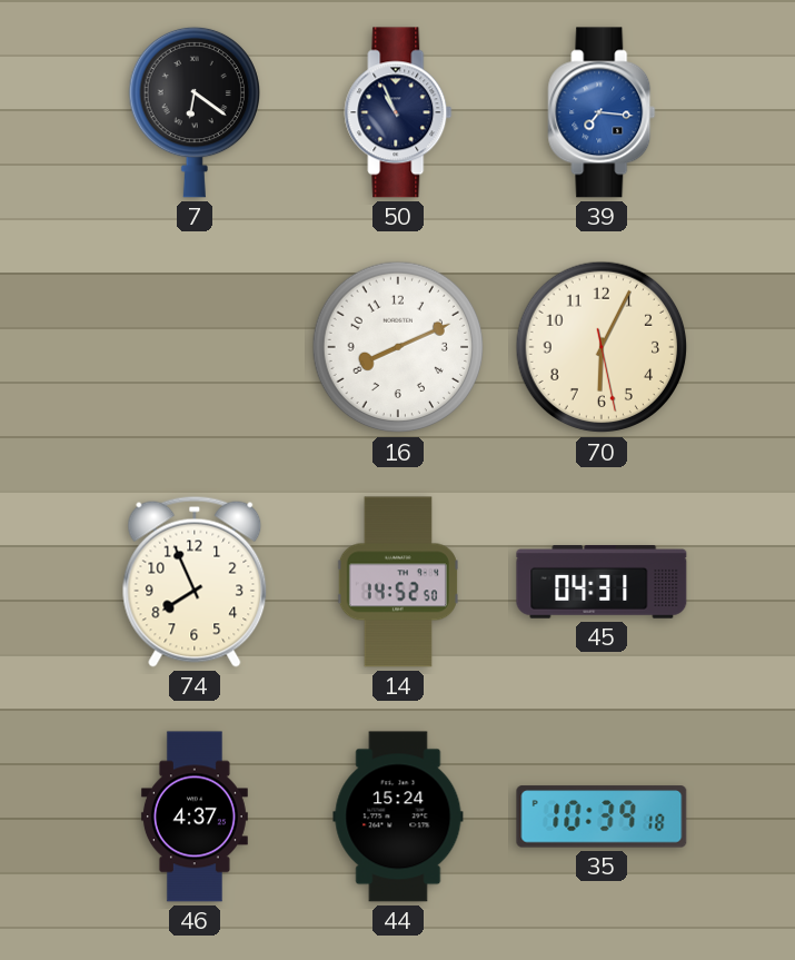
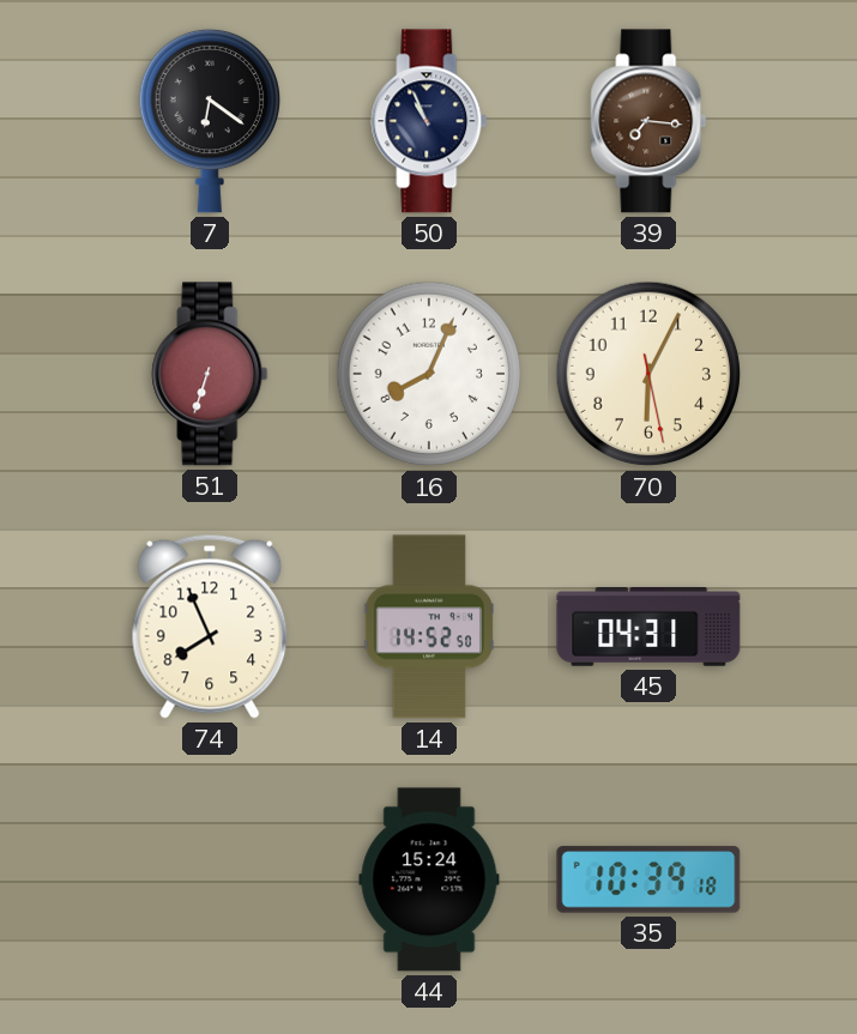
39 dial: blue -> brown (648, 121)
51: none -> 6:33 (210, 374)
16: 8:11 -> 8:04 (429, 374)
46: 4:37 -> none (195, 817)
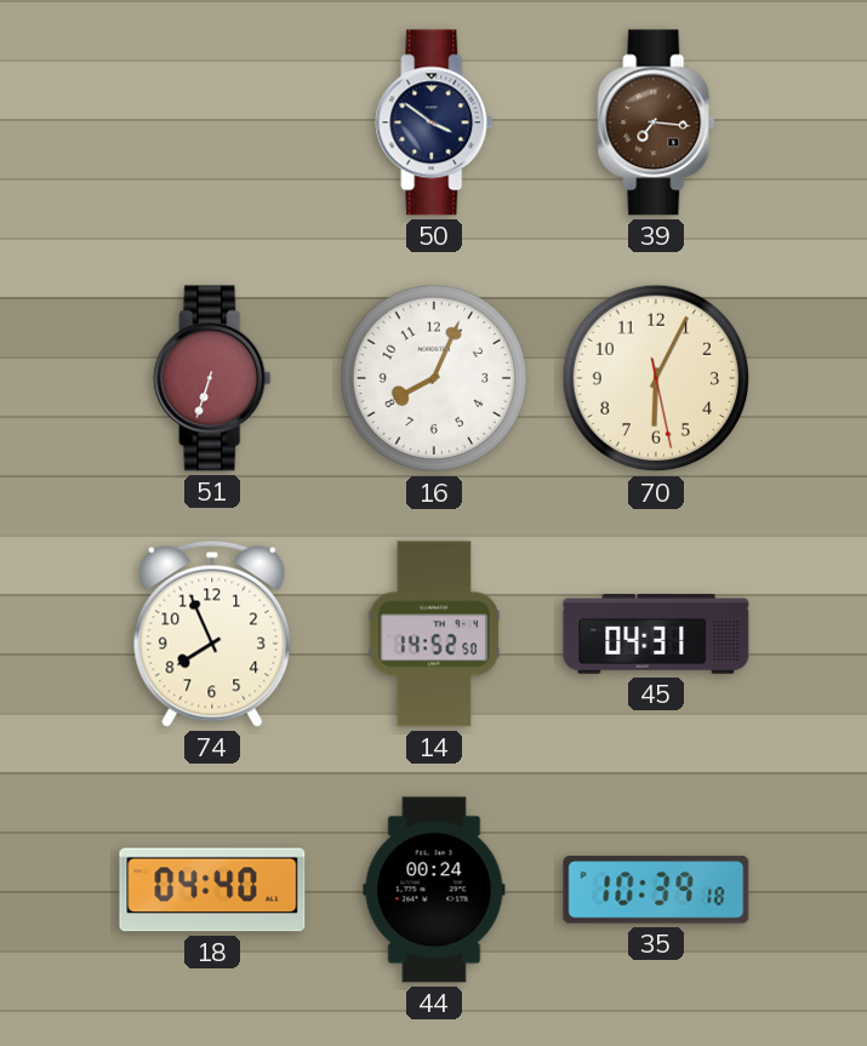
7: 6:21 -> none (209, 121)
50: 10:56 -> 3:51 (434, 122)
18: none -> 04:40 (212, 890)
44: 15:24 -> 00:24 (434, 890)
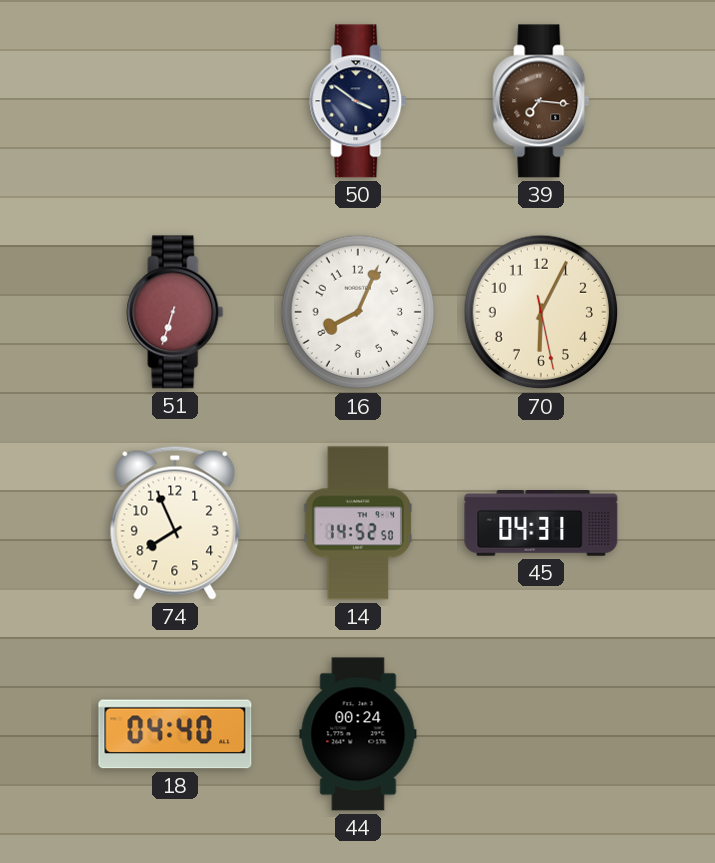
35: 10:39 -> none (656, 890)
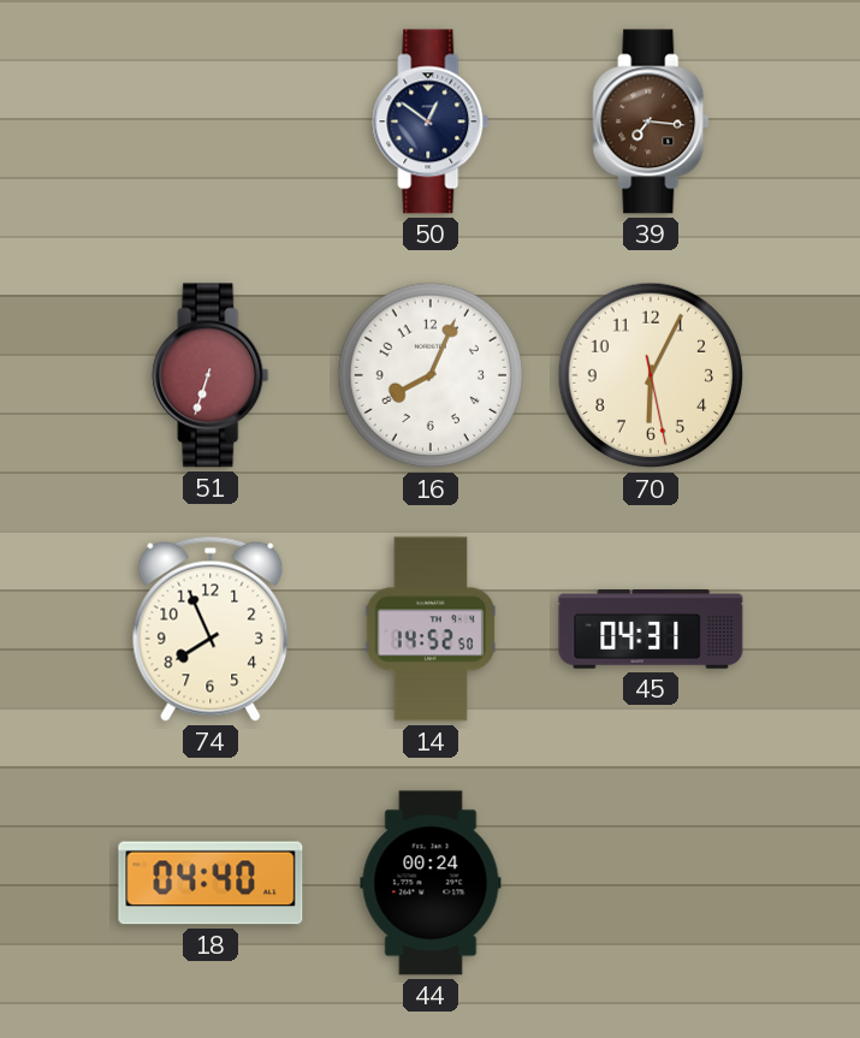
50: 3:51 -> 12:51 (431, 121)
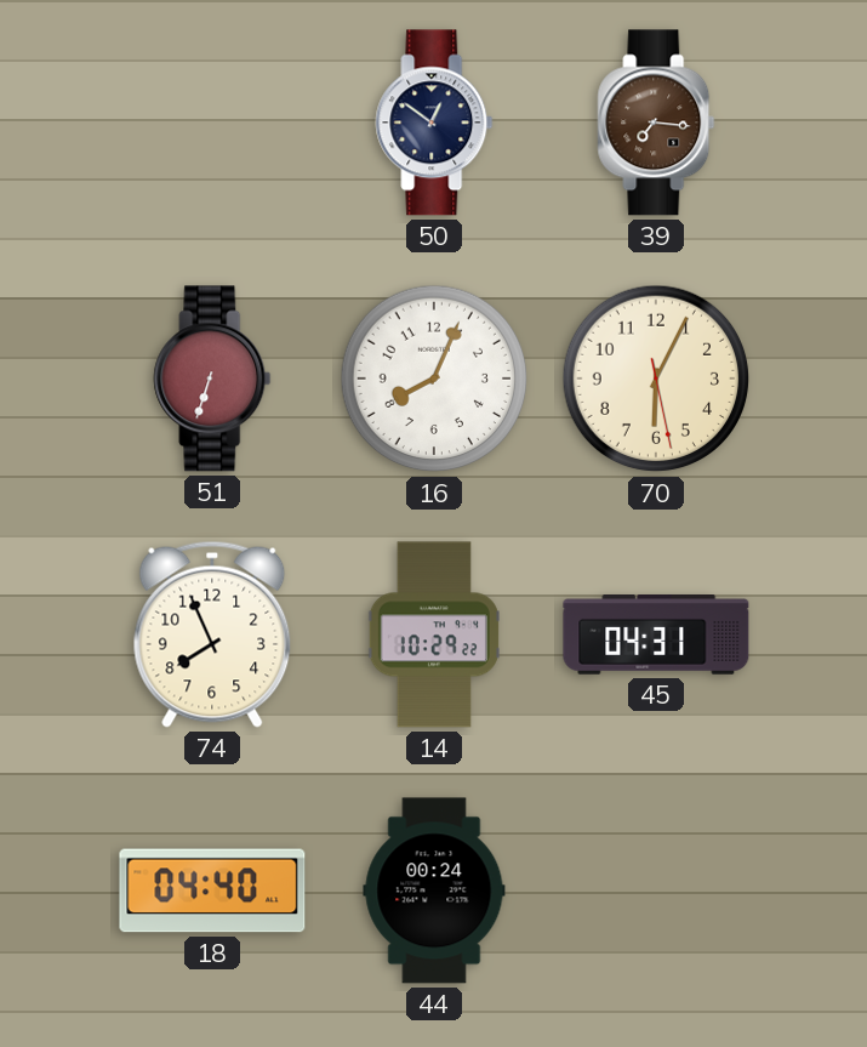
14: 14:52 -> 10:29 (434, 635)
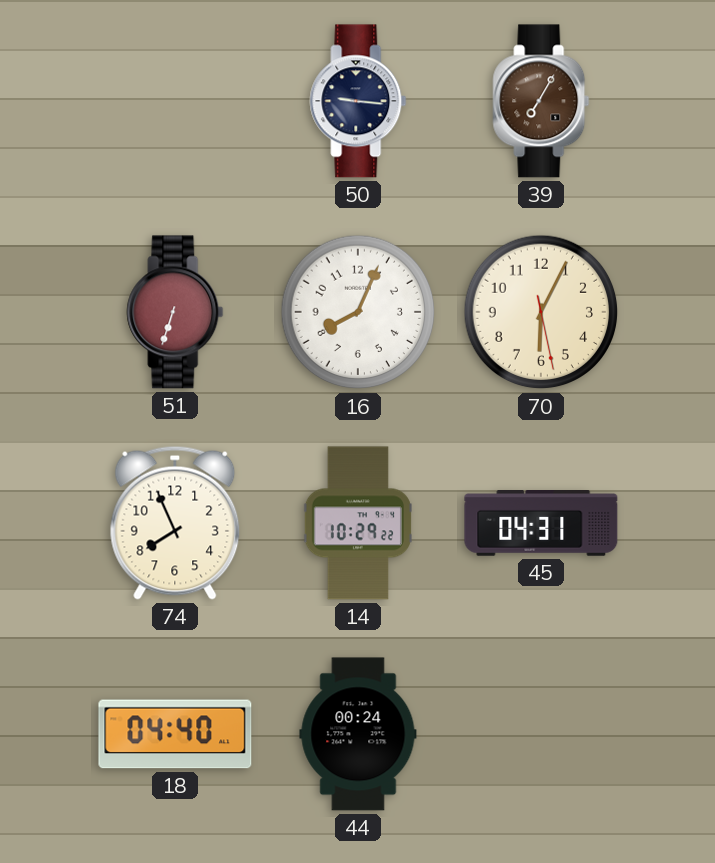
50: 12:51 -> 9:16 (358, 101)
39: 7:16 -> 7:05 (541, 101)
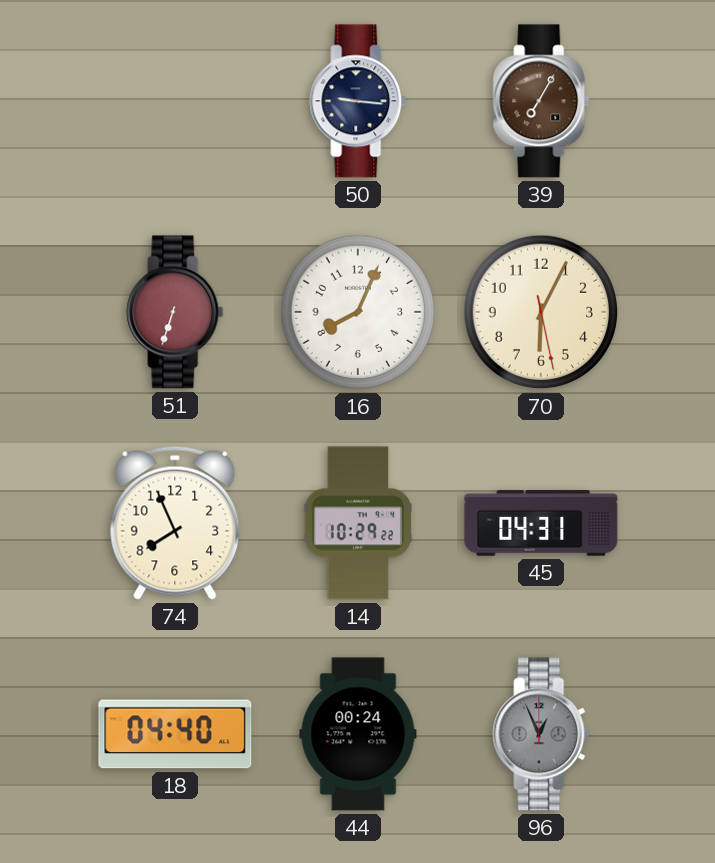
96: none -> 12:56 (541, 734)
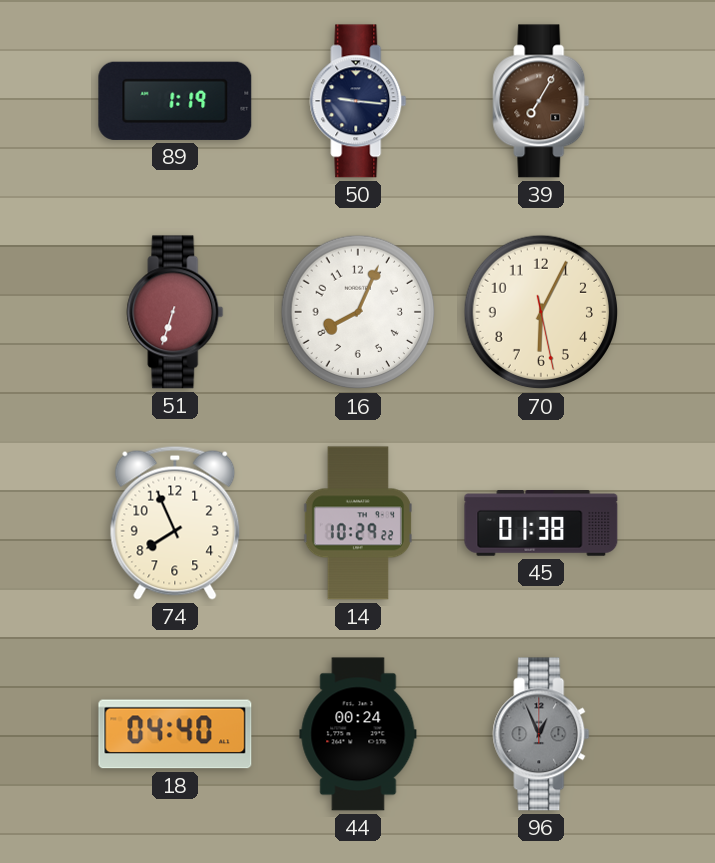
89: none -> 1:19 (175, 101)
45: 04:31 -> 01:38 (541, 524)
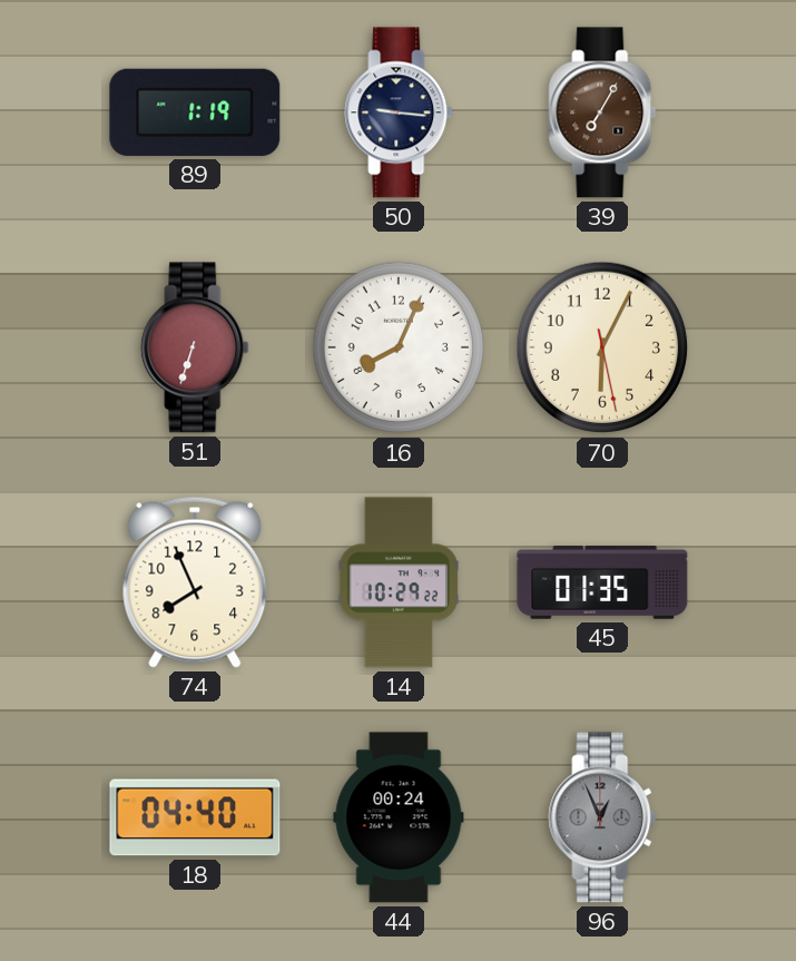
45: 01:38 -> 01:35 (602, 584)
